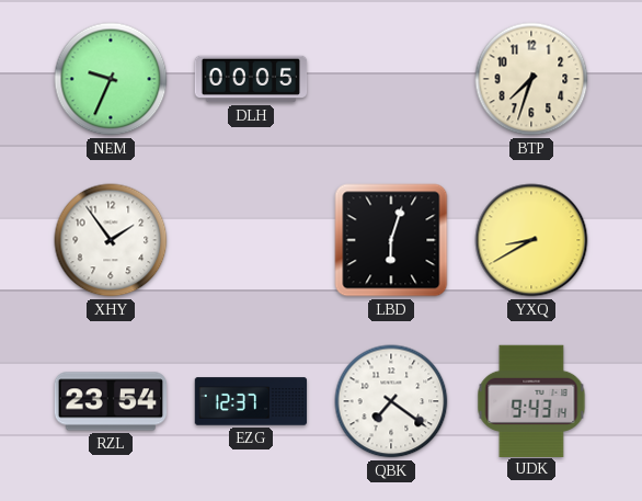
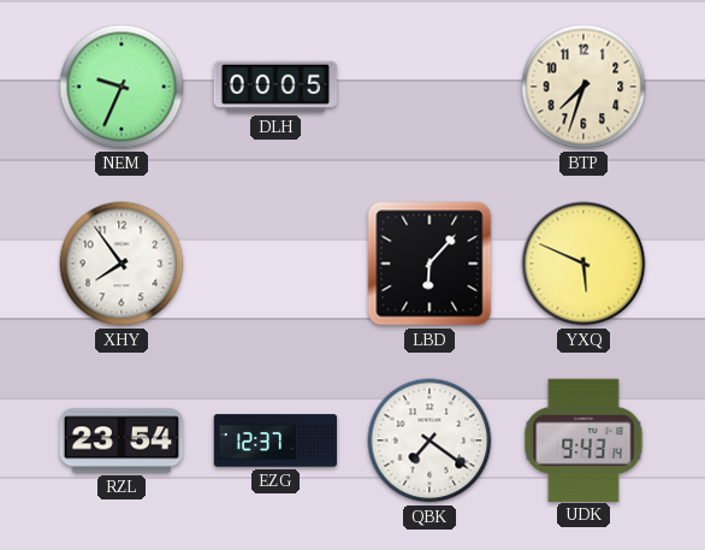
XHY: 1:54 -> 7:54 (122, 264)
LBD: 6:03 -> 6:07 (429, 264)
YXQ: 8:40 -> 5:49 (583, 264)
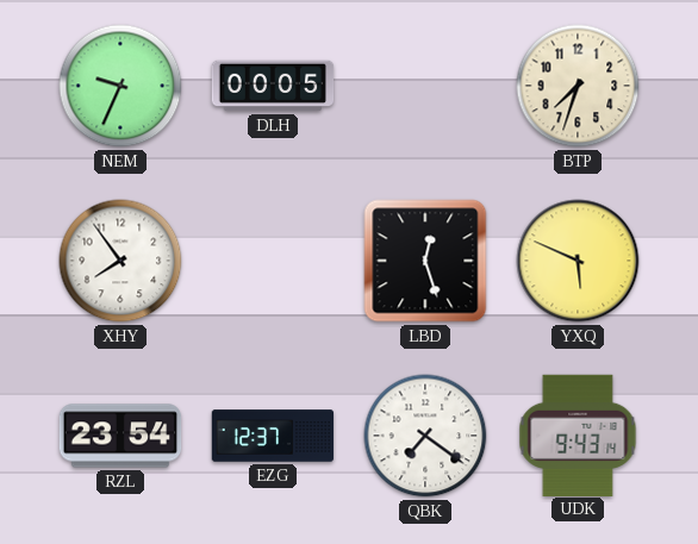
LBD: 6:07 -> 12:27 (425, 261)
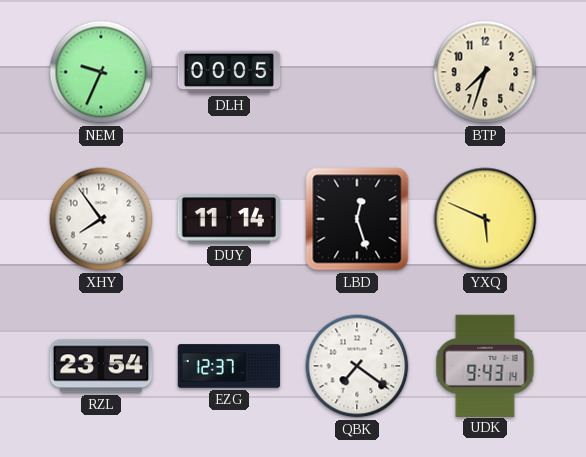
DUY: none -> 11:14 (228, 219)
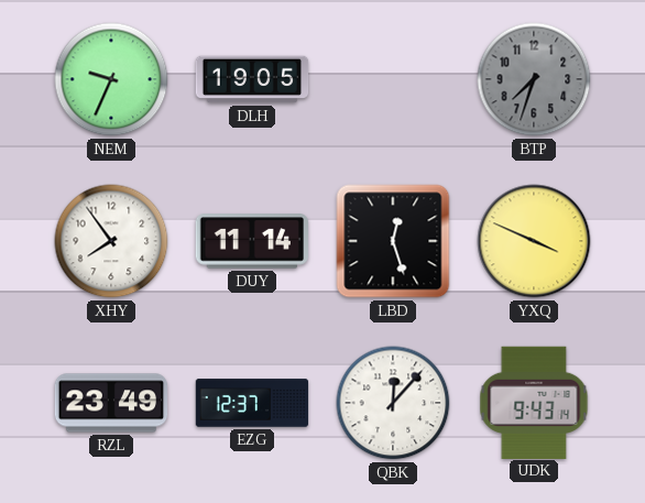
DLH: 00:05 -> 19:05 (252, 79)
BTP dial: cream -> grey (534, 79)
YXQ: 5:49 -> 3:49 (534, 241)
RZL: 23:54 -> 23:49 (111, 403)
QBK: 7:21 -> 12:07 (393, 403)
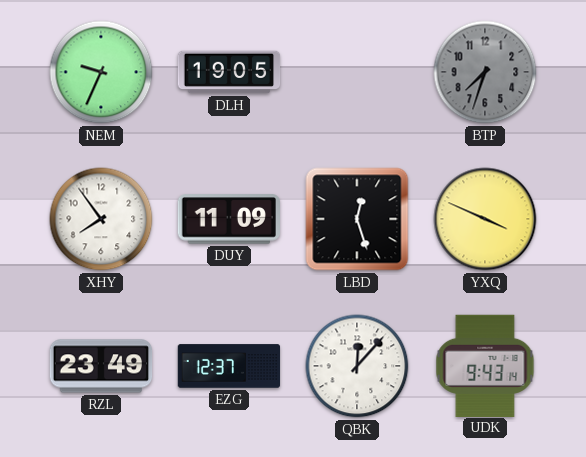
DUY: 11:14 -> 11:09 (228, 219)
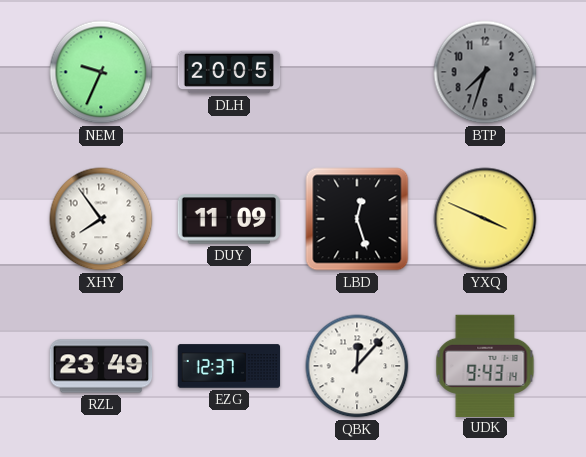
DLH: 19:05 -> 20:05 (229, 72)
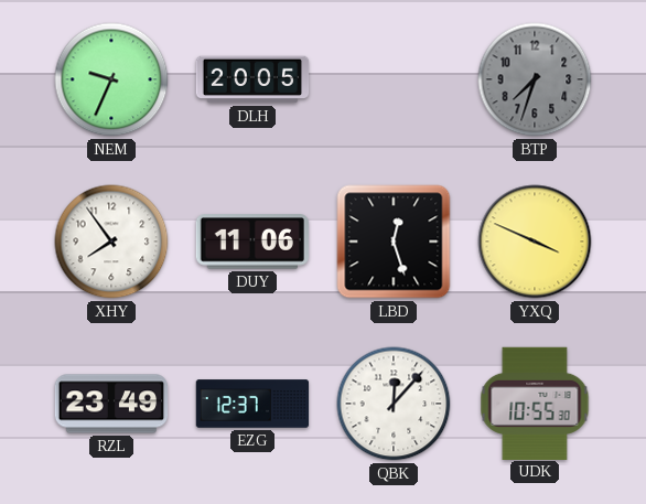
DUY: 11:09 -> 11:06 (251, 242)
UDK: 9:43 -> 10:55 (535, 403)
